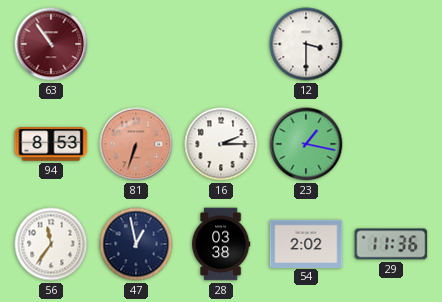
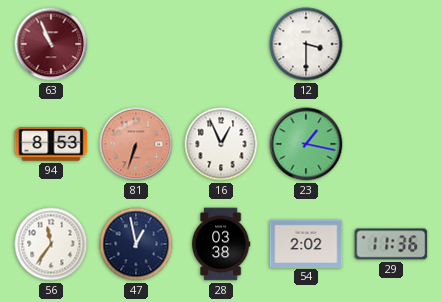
63: 10:54 -> 10:56 (51, 44)
16: 2:15 -> 12:56 (221, 144)
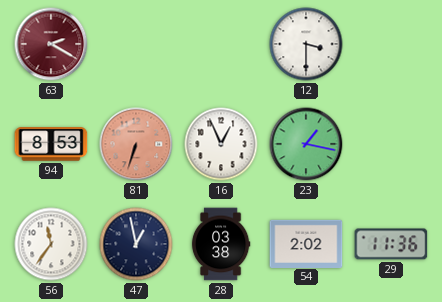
63: 10:56 -> 2:20 (51, 44)
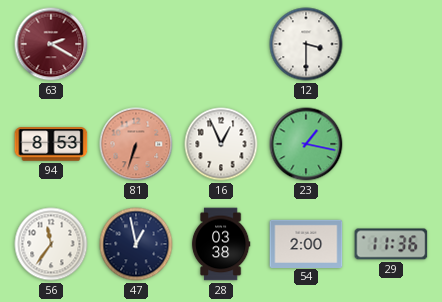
54: 2:02 -> 2:00 (306, 243)
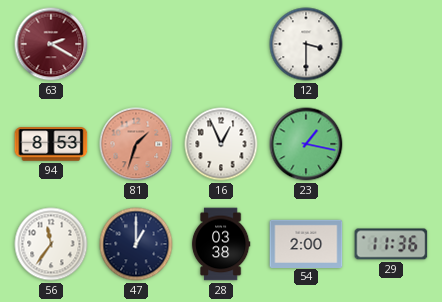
81: 6:33 -> 1:33 (136, 144)
47: 12:58 -> 1:00 (136, 244)
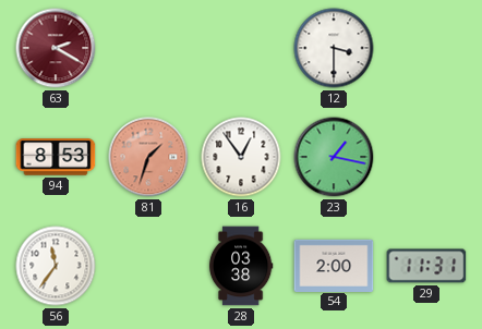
16: 12:56 -> 12:54 (241, 157)
47: 1:00 -> none (136, 244)
29: 11:36 -> 11:31 (426, 266)
